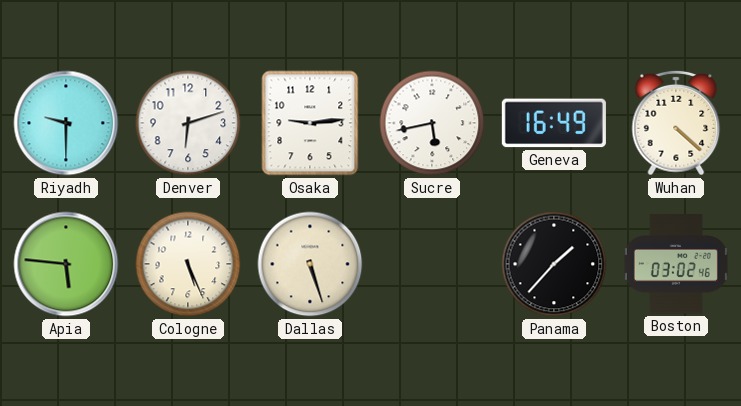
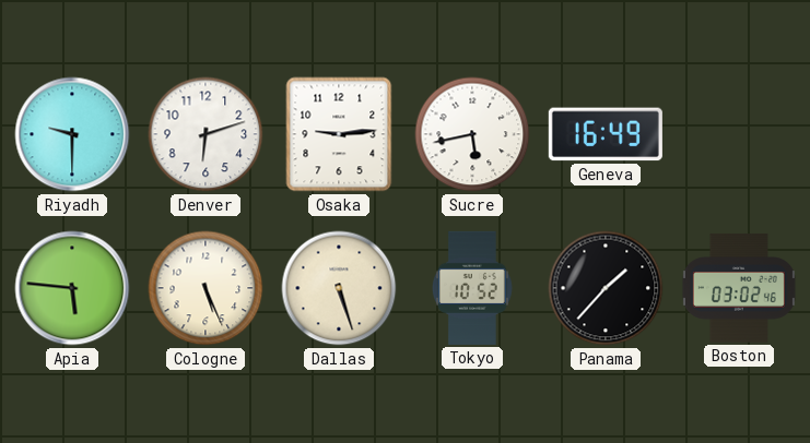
Wuhan: 4:22 -> none (676, 123)
Tokyo: none -> 10:52 (472, 288)
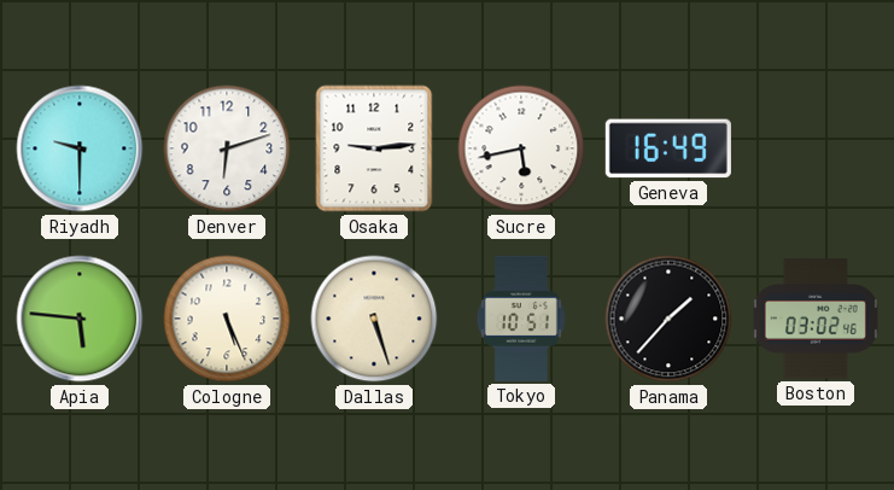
Tokyo: 10:52 -> 10:51 (521, 319)
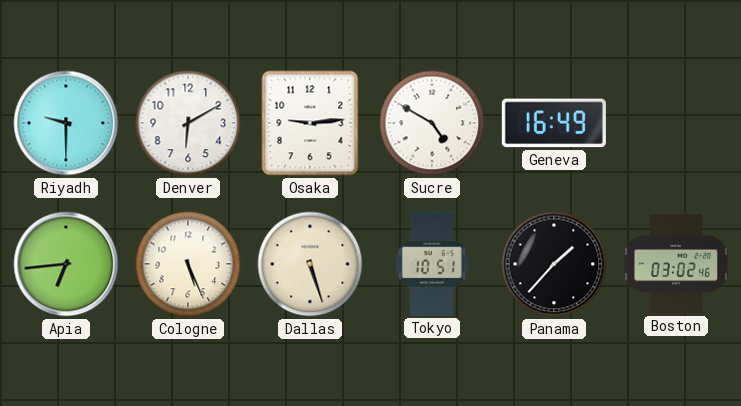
Denver: 6:12 -> 6:10 (188, 123)
Sucre: 5:43 -> 4:50 (432, 123)
Apia: 5:46 -> 6:44 (66, 264)
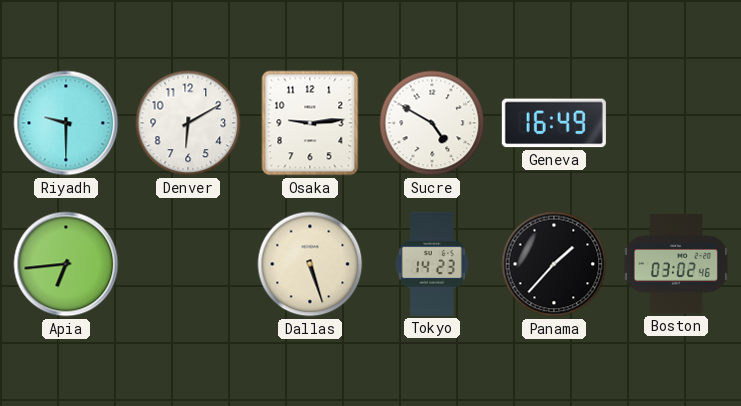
Cologne: 5:26 -> none (188, 264)
Tokyo: 10:51 -> 14:23 (432, 264)
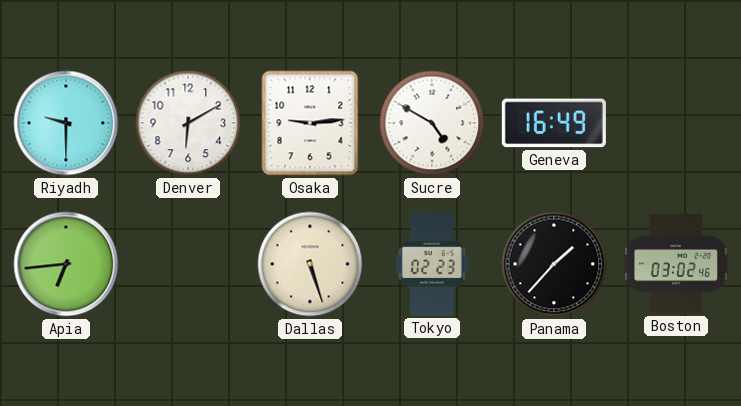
Tokyo: 14:23 -> 02:23 (432, 264)
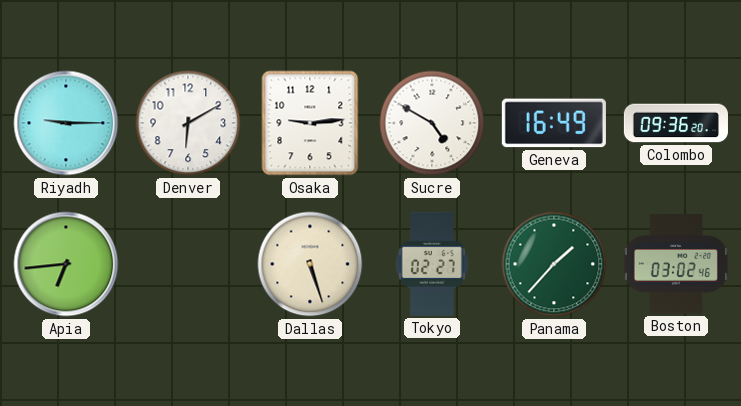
Riyadh: 9:30 -> 9:15 (66, 123)
Colombo: none -> 09:36 (676, 123)
Tokyo: 02:23 -> 02:27 (432, 264)
Panama dial: black -> green (554, 264)
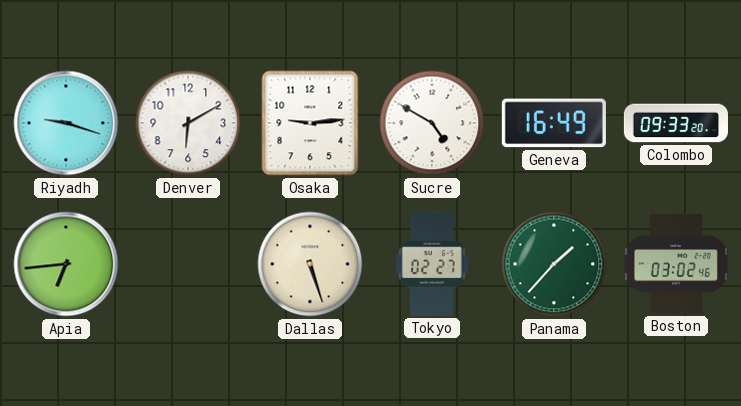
Riyadh: 9:15 -> 9:18 (66, 123)
Colombo: 09:36 -> 09:33 (676, 123)
